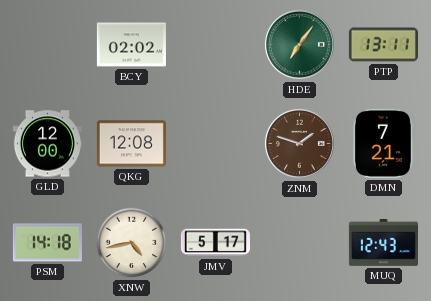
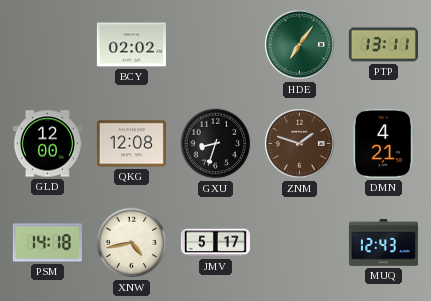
GXU: none -> 8:33 (216, 144)
DMN: 7:21 -> 4:21 (383, 143)
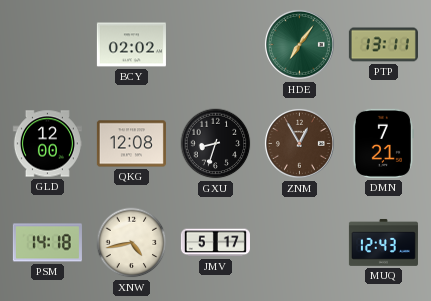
ZNM: 1:48 -> 12:55 (299, 143)
DMN: 4:21 -> 7:21 (383, 143)
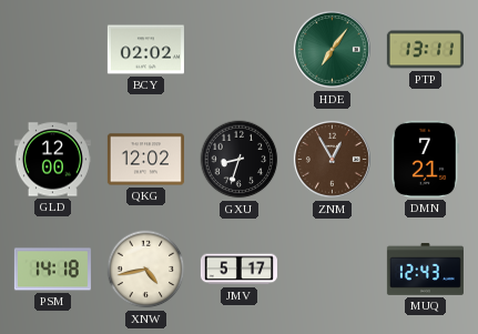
QKG: 12:08 -> 12:02 (145, 160)
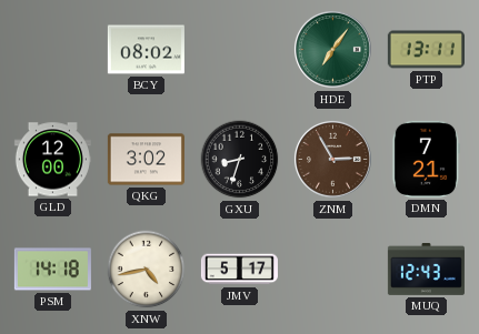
BCY: 02:02 -> 08:02 (146, 50)
QKG: 12:02 -> 3:02 (146, 160)
ZNM: 12:55 -> 2:55 (332, 159)
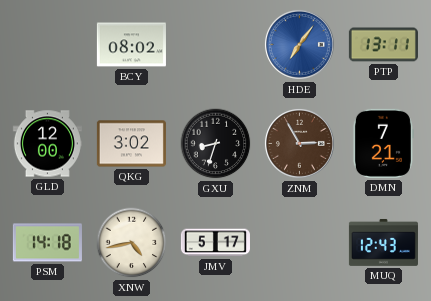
HDE dial: green -> blue (299, 44)
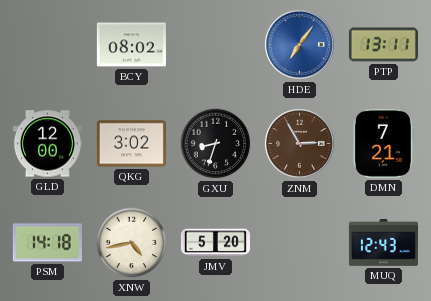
JMV: 5:17 -> 5:20 (215, 243)
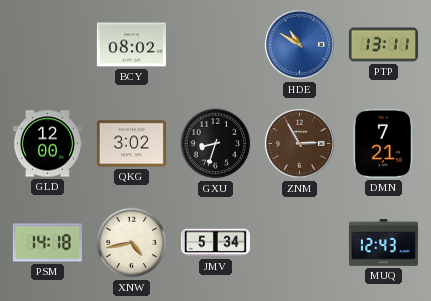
HDE: 7:06 -> 10:50 (299, 44)
JMV: 5:20 -> 5:34 (215, 243)
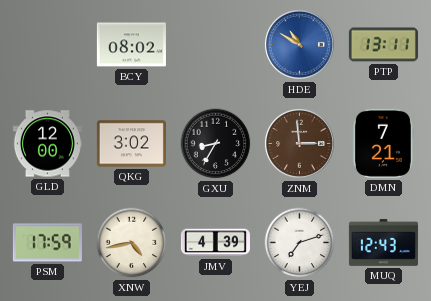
GXU: 8:33 -> 8:35 (216, 144)
ZNM: 2:55 -> 2:59 (299, 143)
PSM: 14:18 -> 17:59 (47, 243)
JMV: 5:34 -> 4:39 (215, 243)
YEJ: none -> 7:12 (300, 243)
